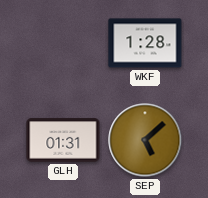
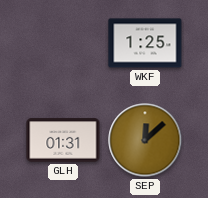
WKF: 1:28 -> 1:25 (145, 43)
SEP: 5:08 -> 12:08 (145, 140)
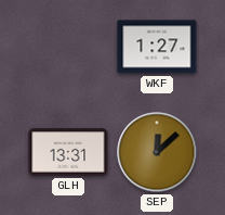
WKF: 1:25 -> 1:27 (157, 47)
GLH: 01:31 -> 13:31 (68, 152)
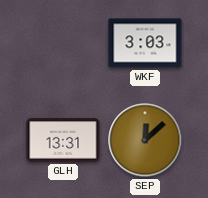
WKF: 1:27 -> 3:03 (145, 43)
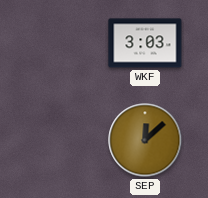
GLH: 13:31 -> none (63, 140)
